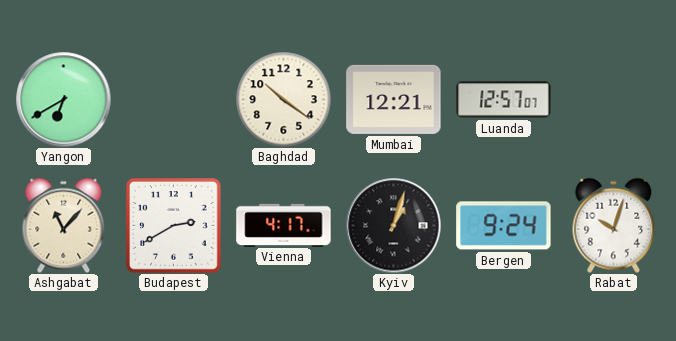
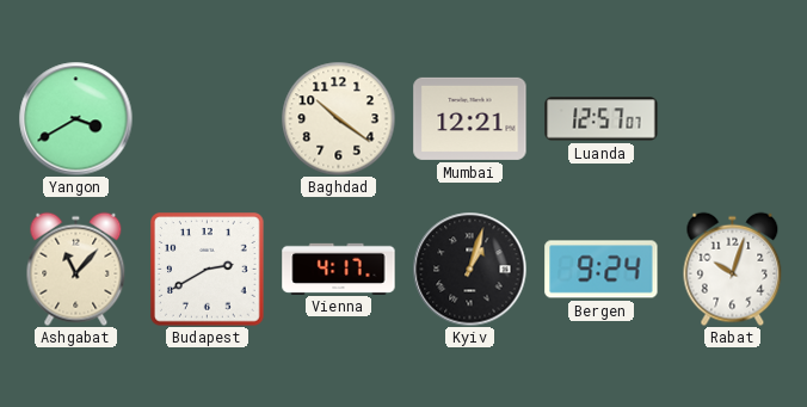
Yangon: 6:40 -> 3:40 (75, 118)
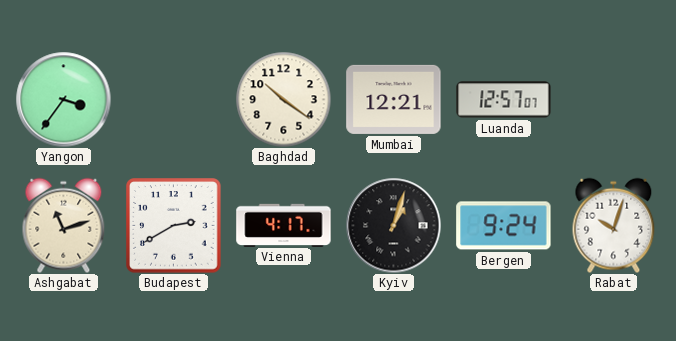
Yangon: 3:40 -> 3:36 (63, 99)
Ashgabat: 11:07 -> 11:12 (64, 225)
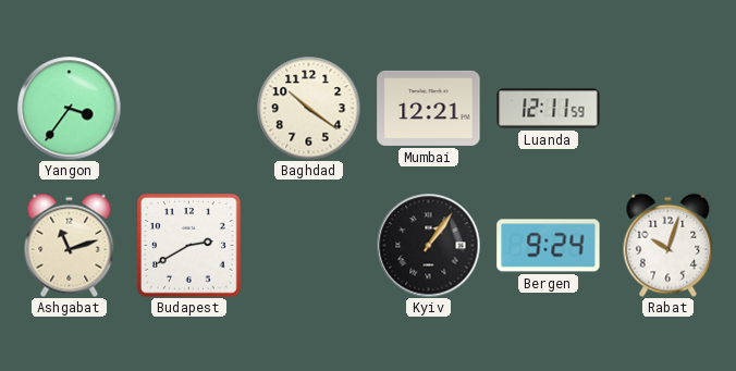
Luanda: 12:57 -> 12:11 (549, 109)
Vienna: 4:17 -> none (284, 225)
Kyiv: 1:03 -> 1:06 (428, 245)
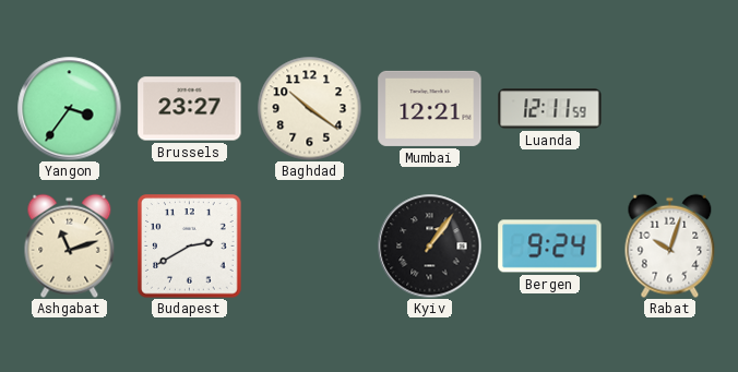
Brussels: none -> 23:27 (190, 109)
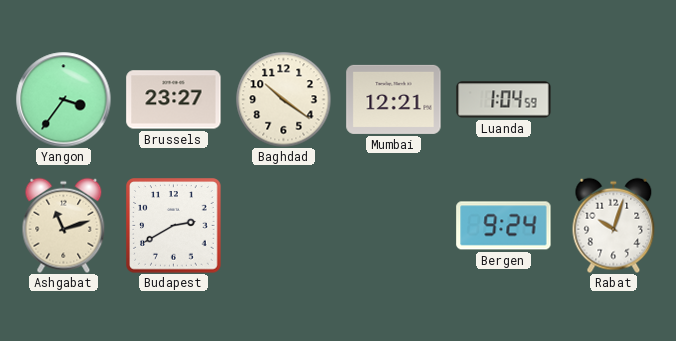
Luanda: 12:11 -> 1:04 (504, 100)
Kyiv: 1:06 -> none (429, 245)
